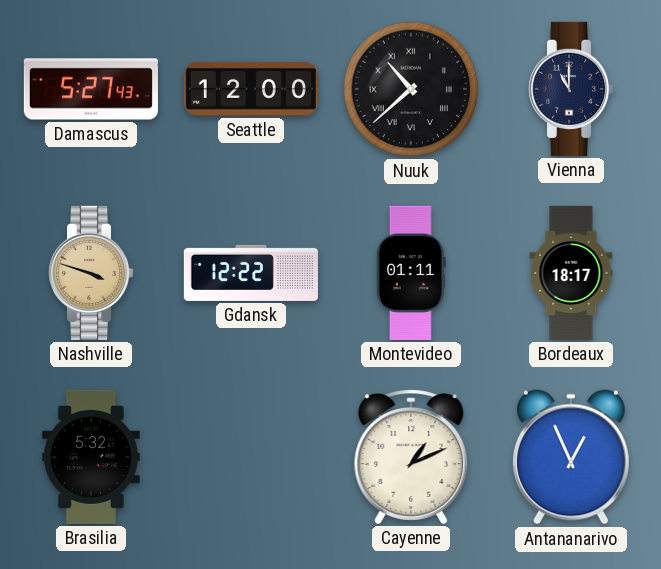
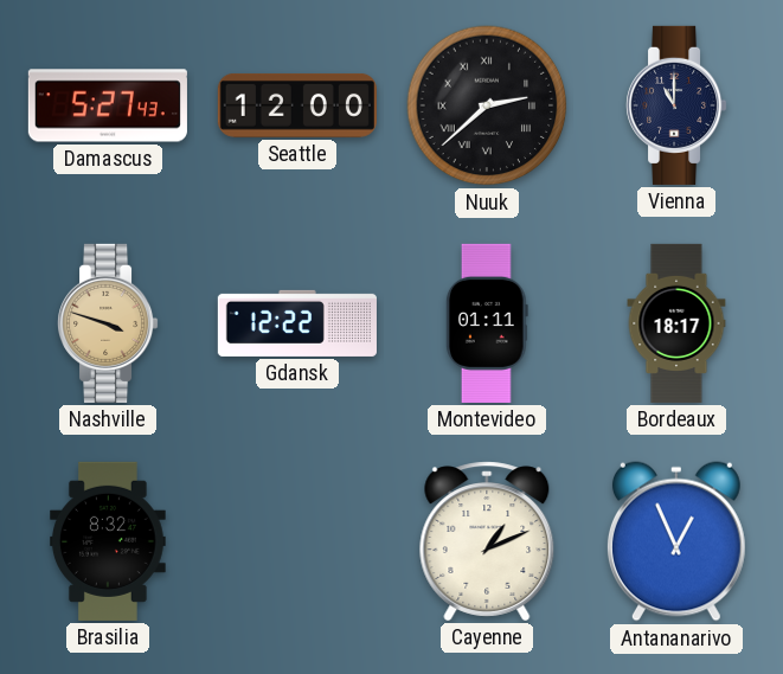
Nuuk: 10:38 -> 2:38 (487, 105)
Brasilia: 5:32 -> 8:32 (109, 541)
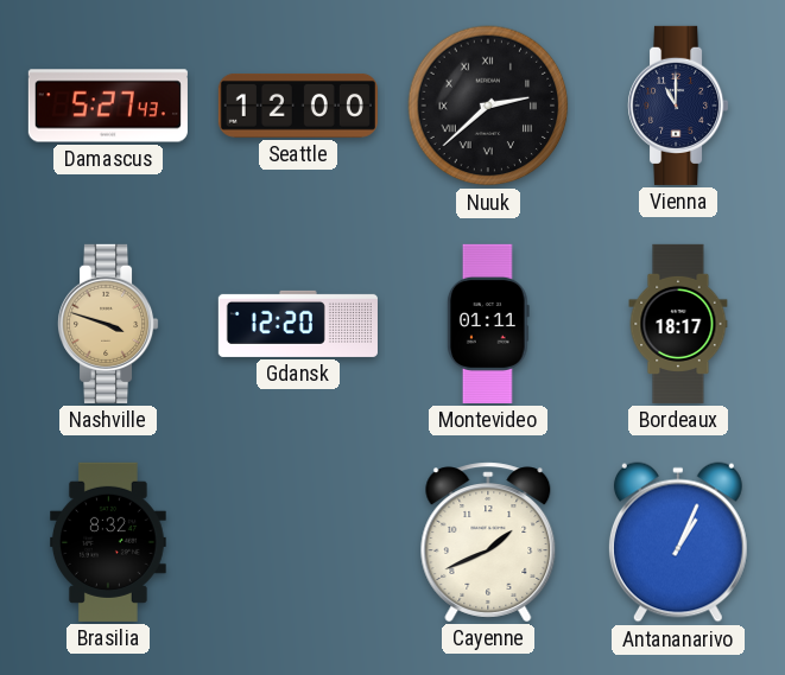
Gdansk: 12:22 -> 12:20 (298, 324)
Cayenne: 1:11 -> 1:41 (488, 542)
Antananarivo: 12:56 -> 1:04 (678, 542)
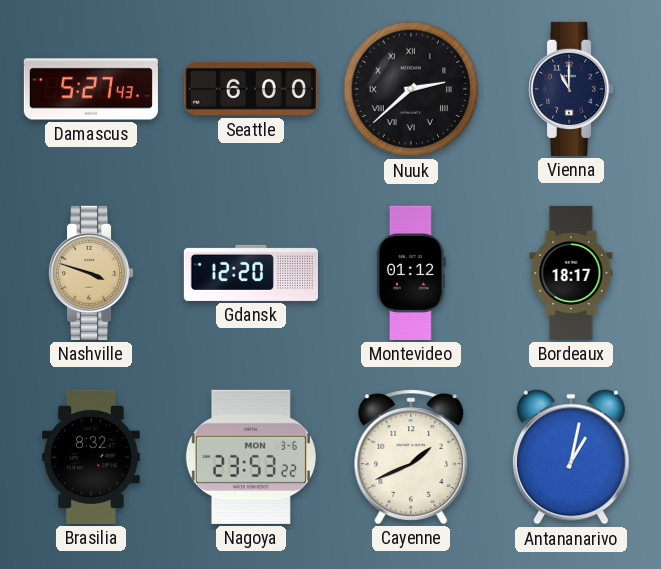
Seattle: 12:00 -> 6:00 (251, 89)
Montevideo: 01:11 -> 01:12 (411, 273)
Nagoya: none -> 23:53 (251, 457)
Antananarivo: 1:04 -> 1:02 (571, 457)
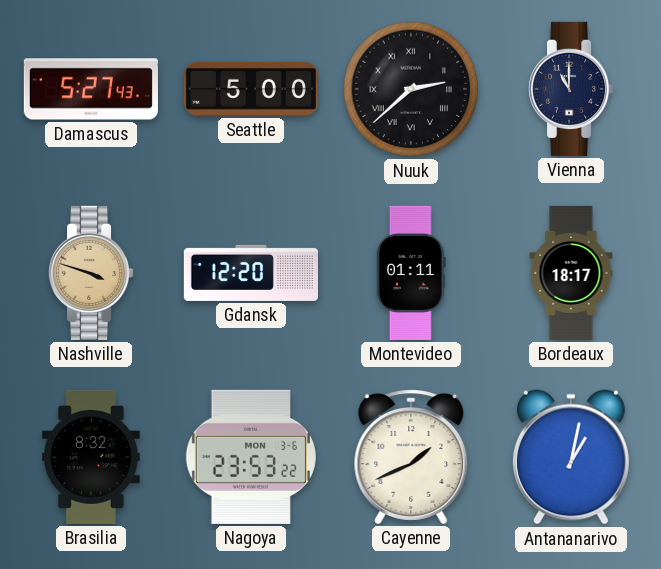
Seattle: 6:00 -> 5:00 (251, 89)
Montevideo: 01:12 -> 01:11 (411, 273)
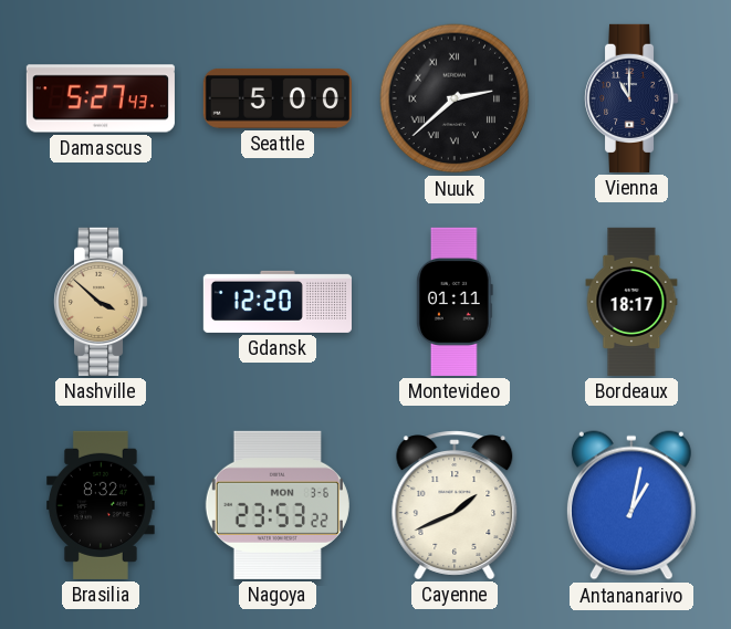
Nashville: 3:48 -> 3:52 (102, 302)
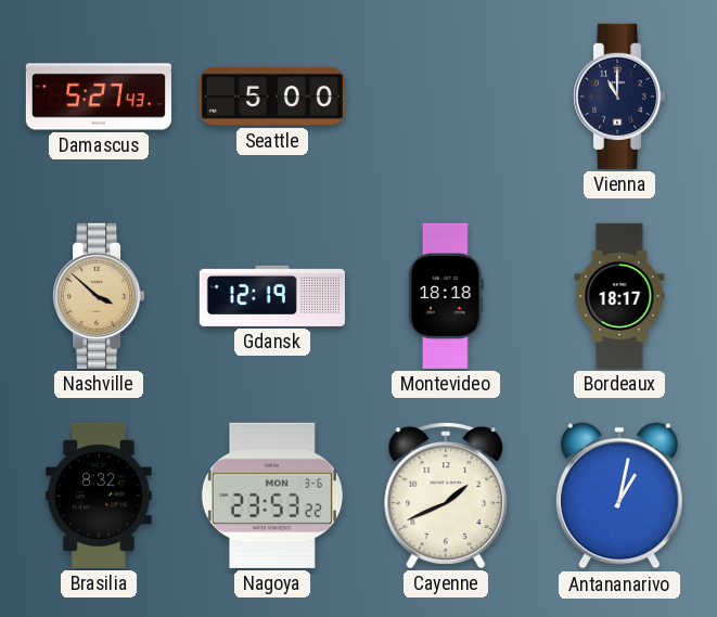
Nuuk: 2:38 -> none (455, 98)
Gdansk: 12:20 -> 12:19 (272, 296)
Montevideo: 01:11 -> 18:18 (446, 296)
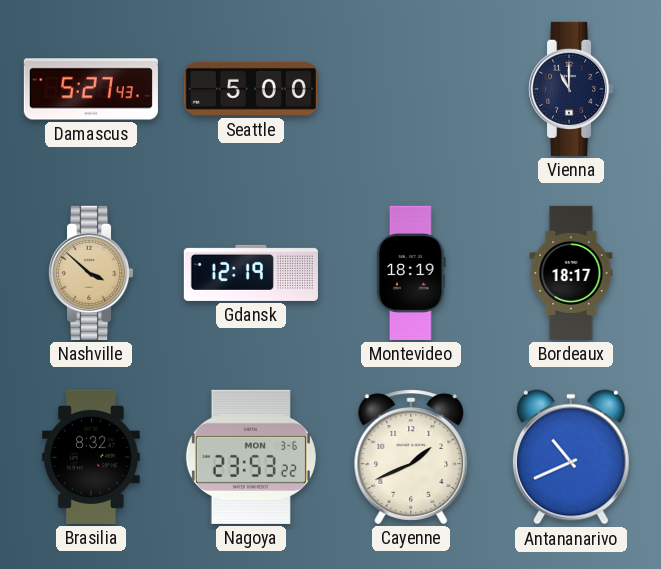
Montevideo: 18:18 -> 18:19 (411, 273)
Antananarivo: 1:02 -> 10:41 (571, 457)
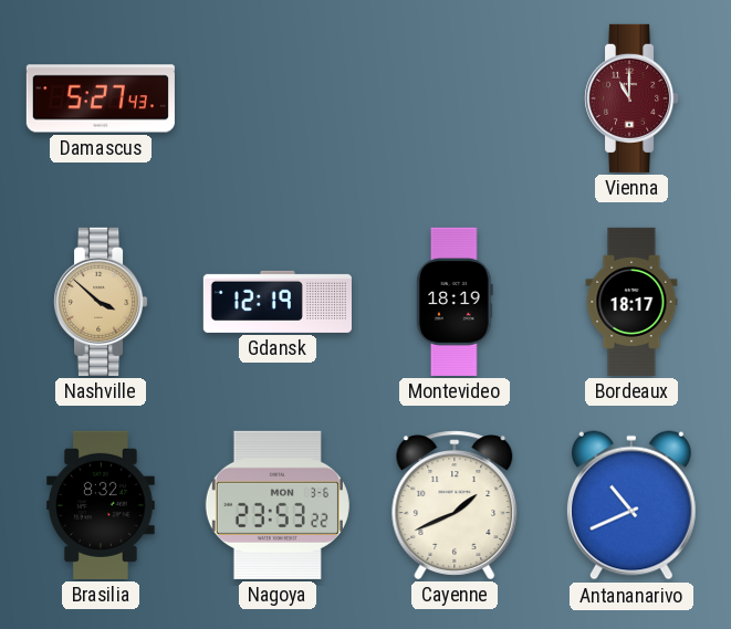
Seattle: 5:00 -> none (251, 89)
Vienna dial: navy -> burgundy (633, 98)
